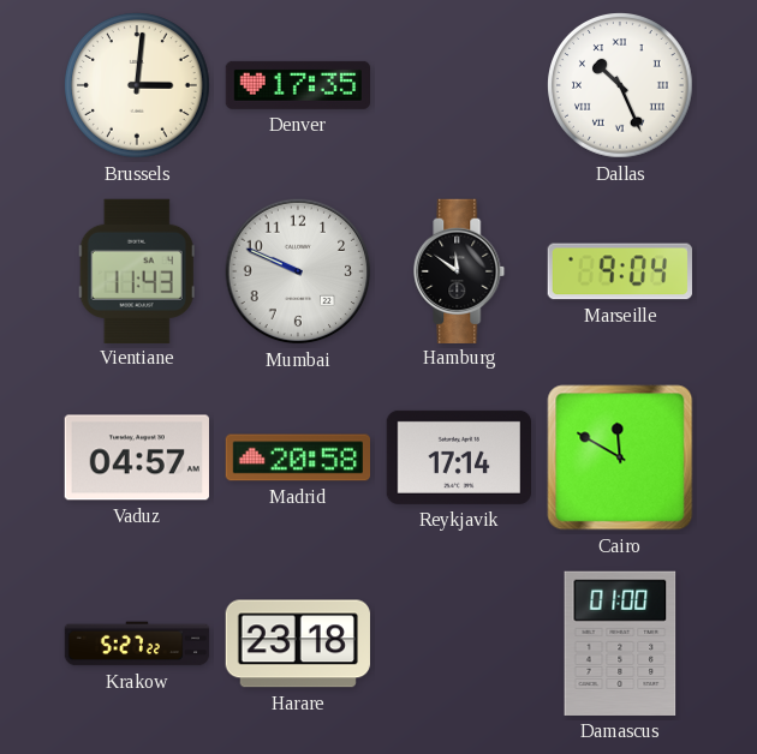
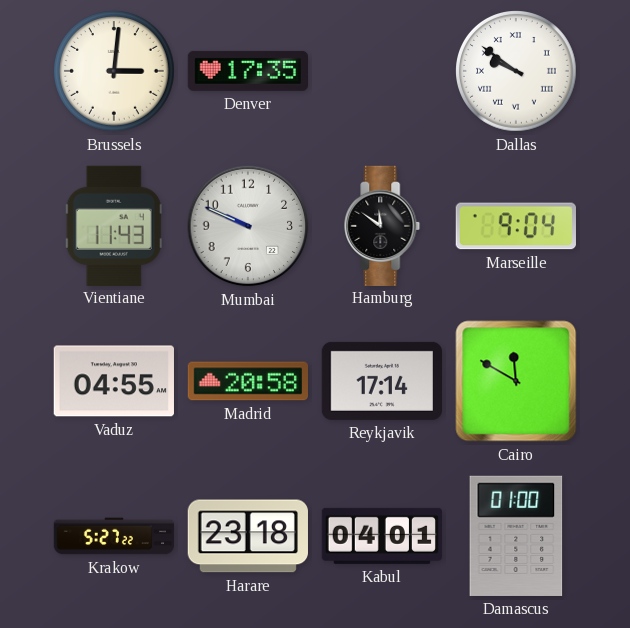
Dallas: 10:26 -> 9:51 (517, 72)
Vaduz: 04:57 -> 04:55 (114, 381)
Kabul: none -> 04:01 (381, 536)
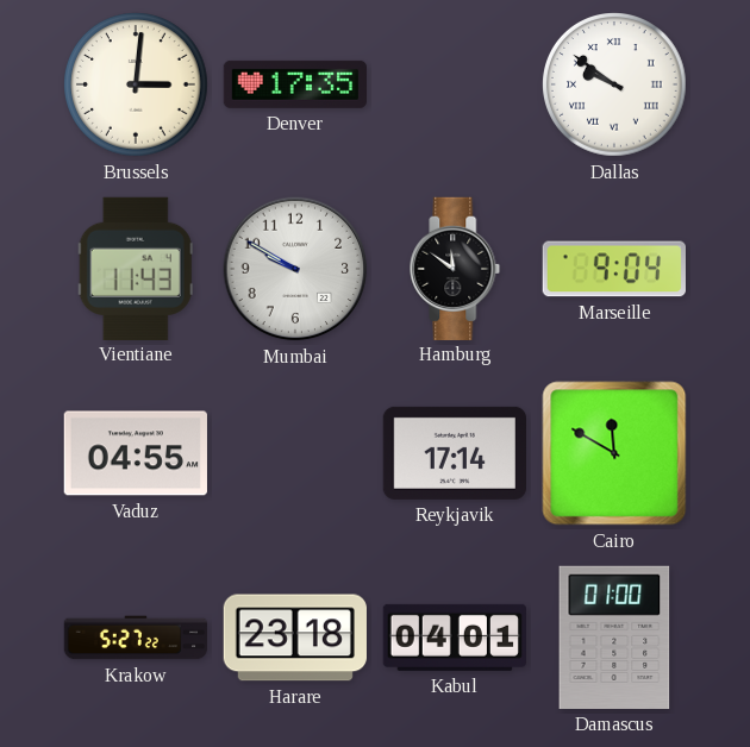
Mumbai: 9:49 -> 9:50 (295, 269)
Madrid: 20:58 -> none (247, 381)
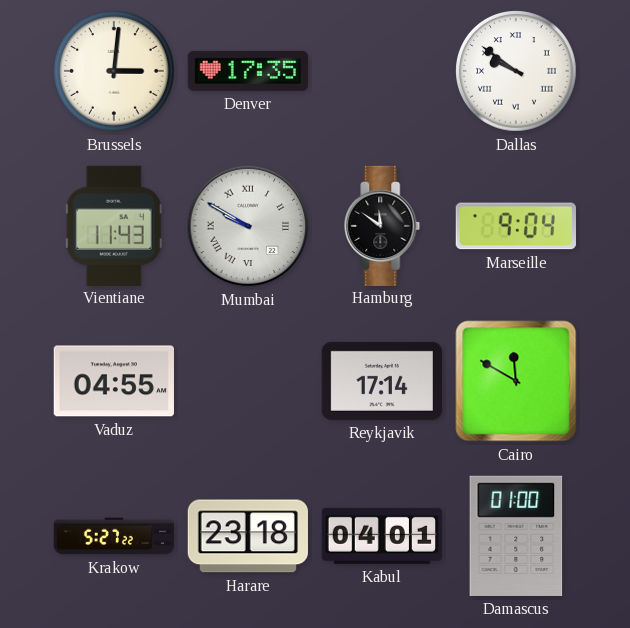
Mumbai numerals: Arabic -> Roman (248, 226)
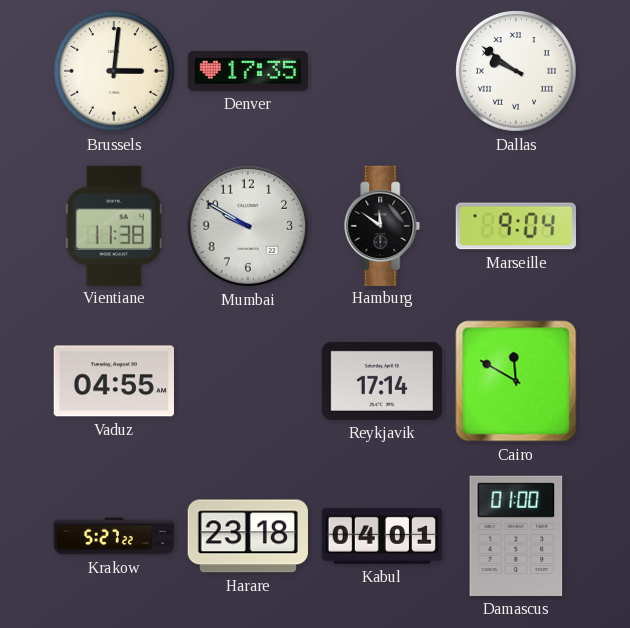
Vientiane: 11:43 -> 11:38 (114, 225)
Mumbai numerals: Roman -> Arabic (248, 226)
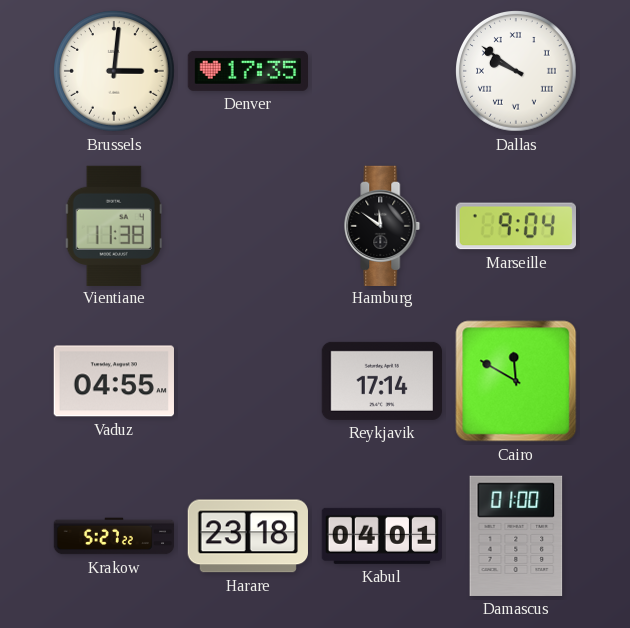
Mumbai: 9:50 -> none (248, 226)
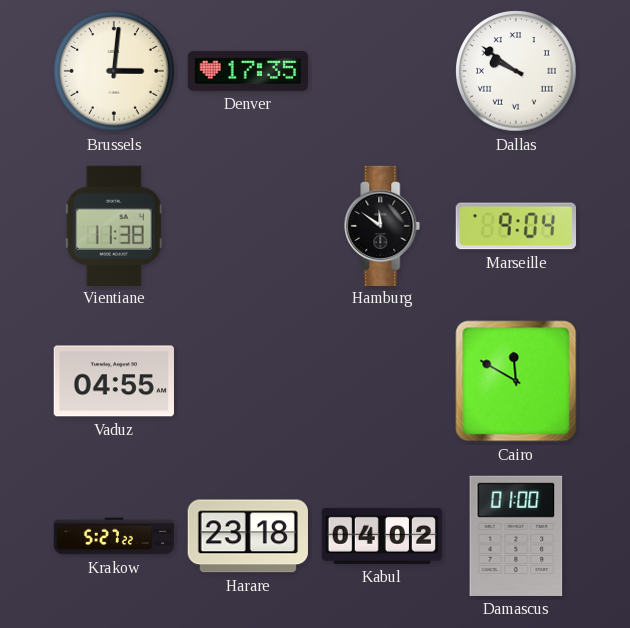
Reykjavik: 17:14 -> none (381, 381)
Kabul: 04:01 -> 04:02 (381, 536)
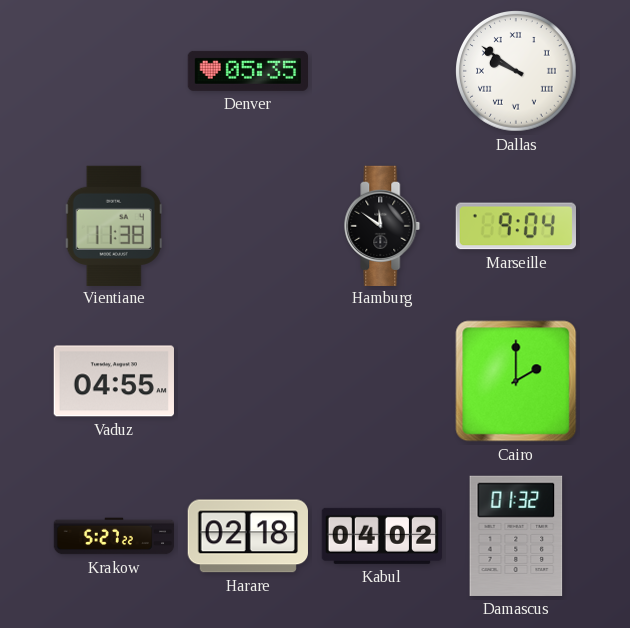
Brussels: 3:01 -> none (115, 72)
Denver: 17:35 -> 05:35 (247, 71)
Cairo: 11:50 -> 2:00 (516, 381)
Harare: 23:18 -> 02:18 (248, 536)
Damascus: 01:00 -> 01:32 (516, 536)
